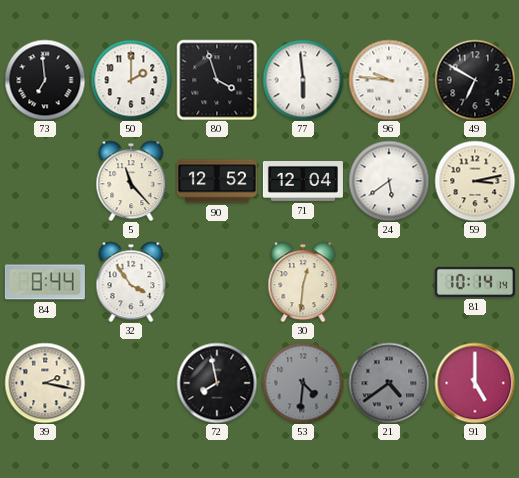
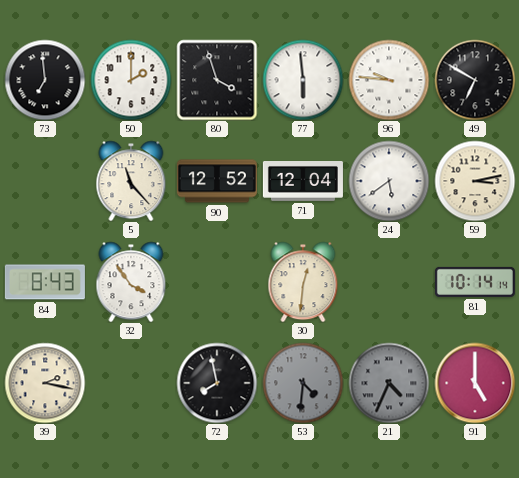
84: 8:44 -> 8:43 (45, 282)
21: 4:39 -> 4:34 (389, 383)
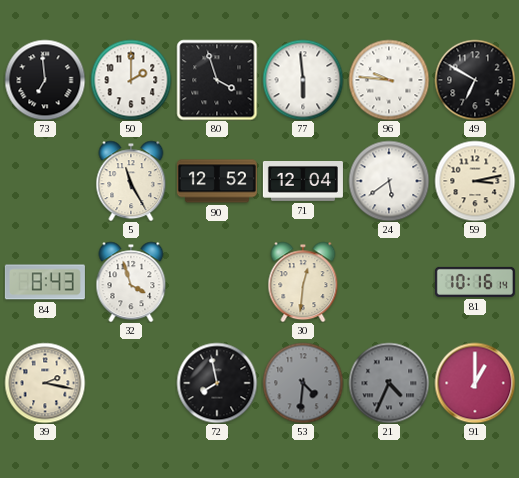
5: 11:23 -> 11:25 (131, 181)
32: 3:54 -> 3:57 (131, 282)
81: 10:14 -> 10:16 (475, 282)
91: 5:00 -> 1:00 (475, 383)
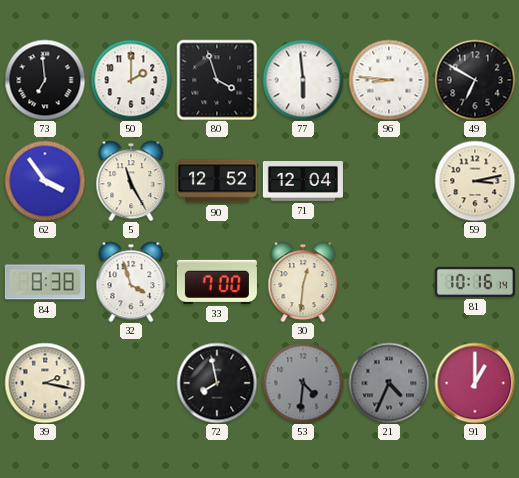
96: 9:46 -> 8:46 (389, 80)
62: none -> 3:54 (45, 181)
24: 5:39 -> none (389, 181)
84: 8:43 -> 8:38 (45, 282)
33: none -> 7:00 (217, 282)
